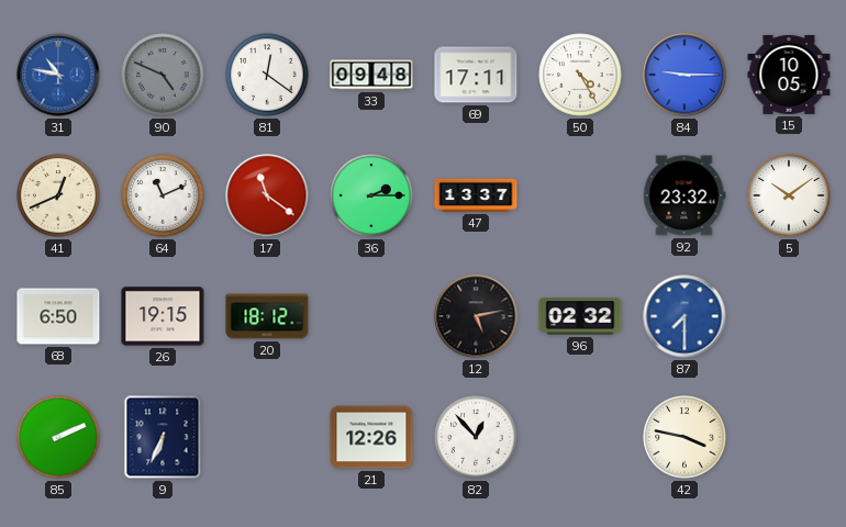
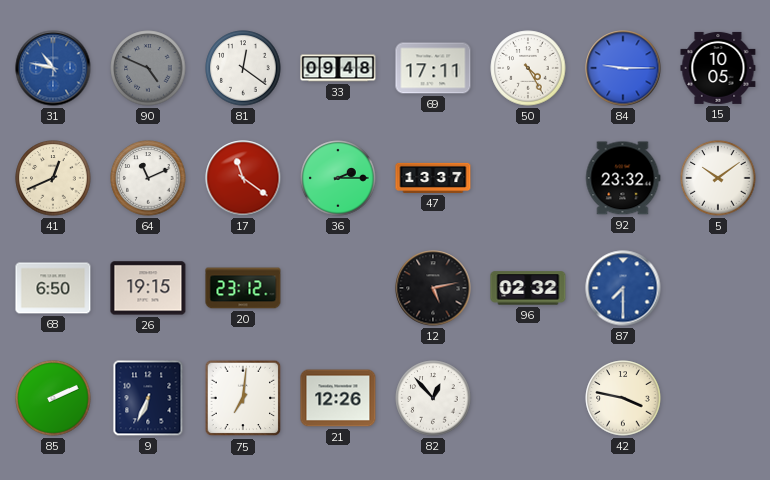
20: 18:12 -> 23:12 (243, 288)
75: none -> 7:01 (243, 398)
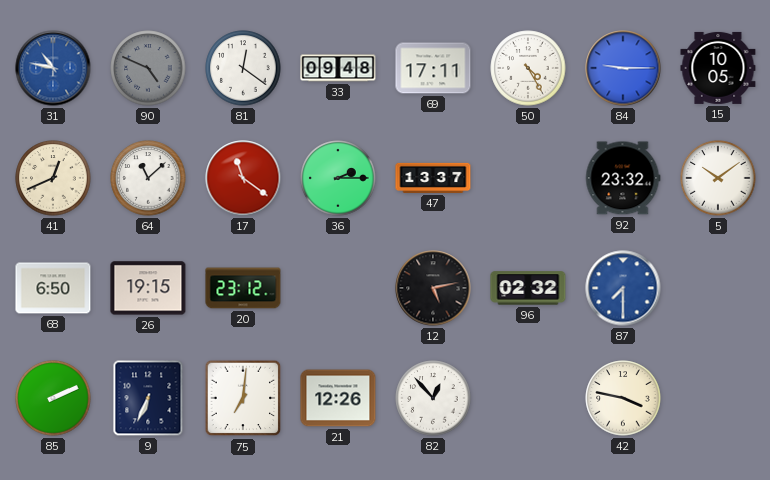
64: 11:11 -> 11:08 (148, 178)
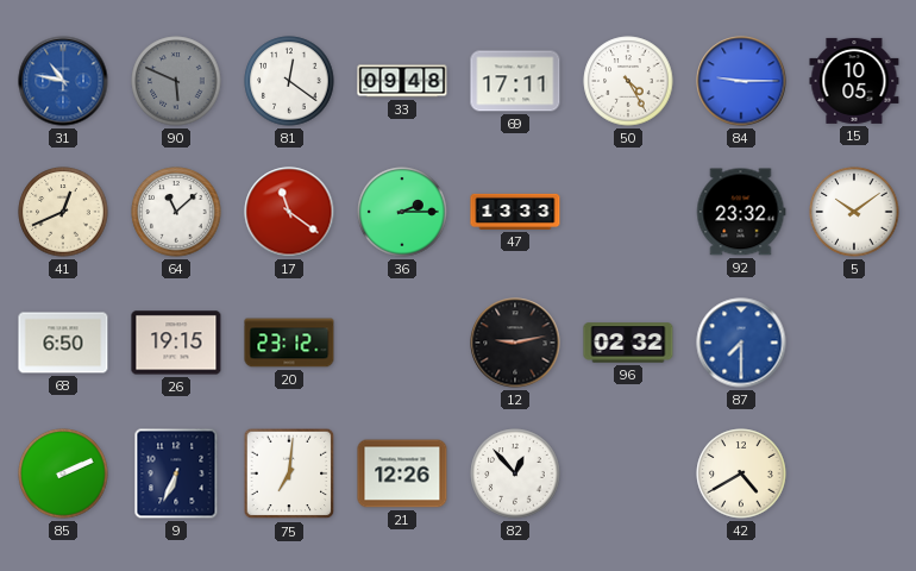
90: 4:49 -> 5:49 (176, 81)
47: 13:37 -> 13:33 (515, 212)
12: 5:13 -> 9:13 (515, 343)
42: 3:47 -> 4:40 (741, 473)
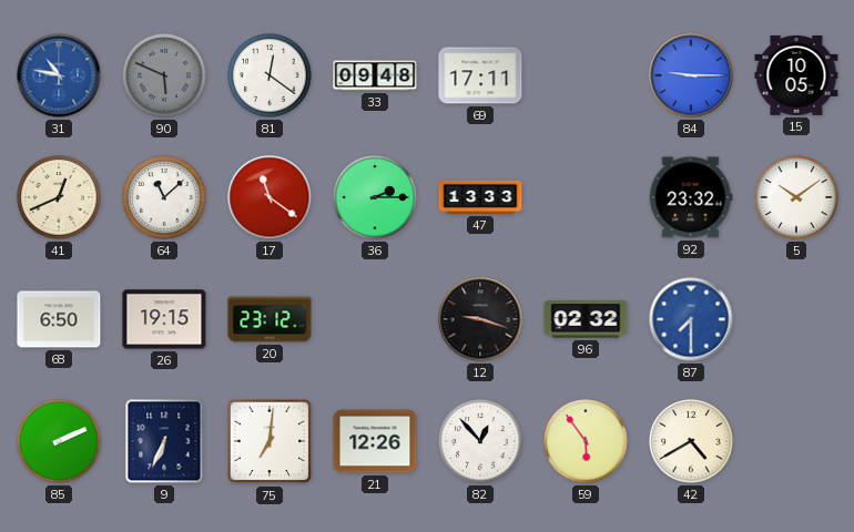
50: 4:25 -> none (628, 81)
12: 9:13 -> 9:18 (480, 319)
59: none -> 5:54 (586, 441)
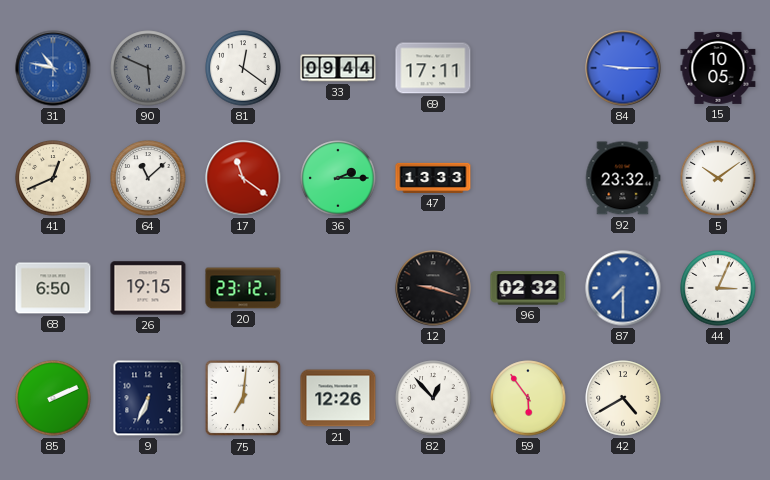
33: 09:48 -> 09:44 (338, 68)
44: none -> 3:04 (718, 288)
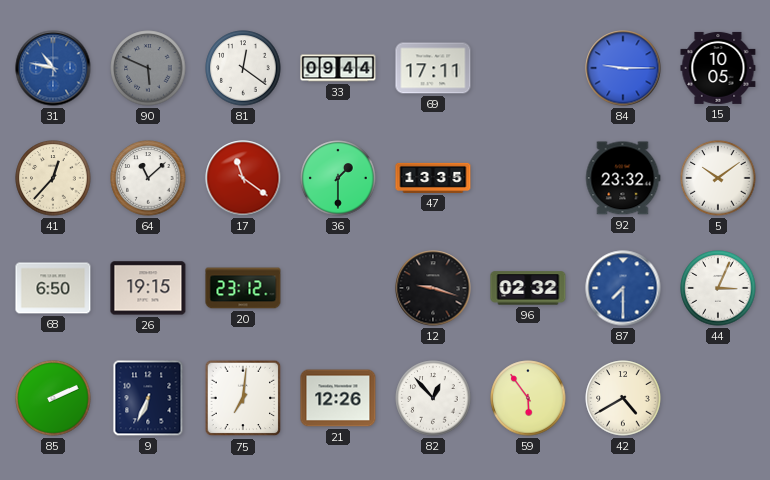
41: 12:41 -> 12:37 (53, 178)
36: 2:15 -> 1:30 (338, 178)
47: 13:33 -> 13:35 (433, 178)
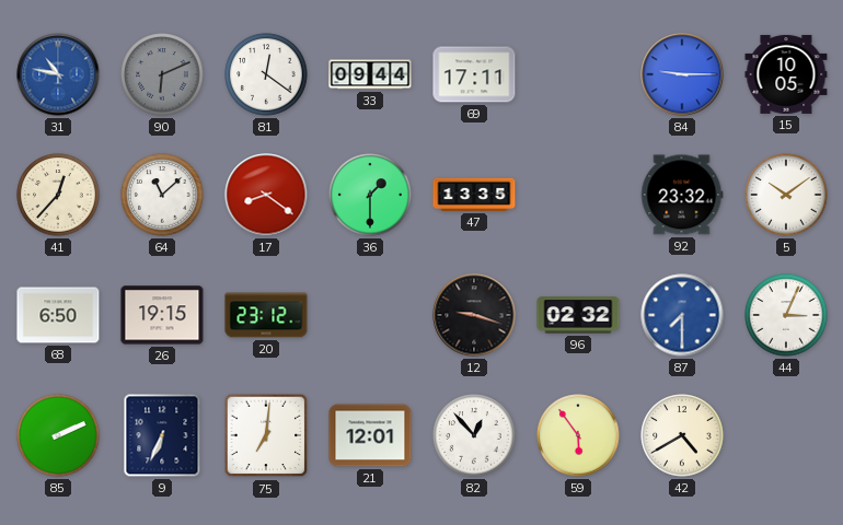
90: 5:49 -> 6:11 (162, 74)
17: 11:21 -> 8:21 (266, 195)
21: 12:26 -> 12:01 (370, 435)
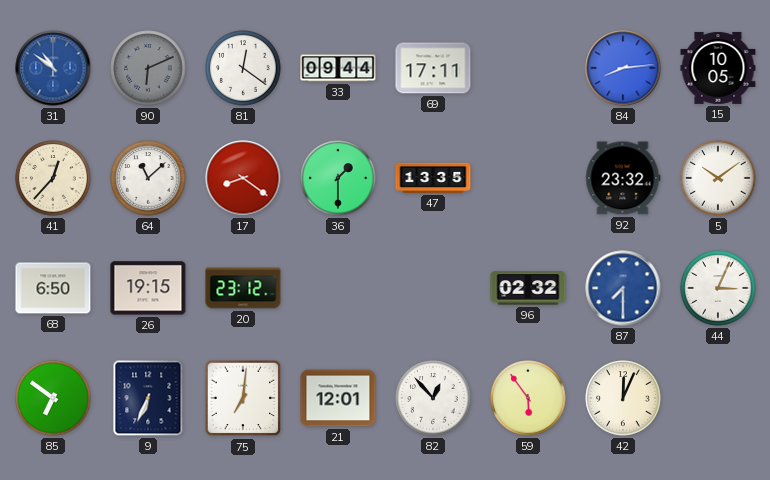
31: 10:47 -> 10:51 (53, 68)
84: 9:15 -> 8:14 (623, 68)
12: 9:18 -> none (474, 315)
85: 2:11 -> 6:51 (53, 398)
42: 4:40 -> 12:04 (623, 398)
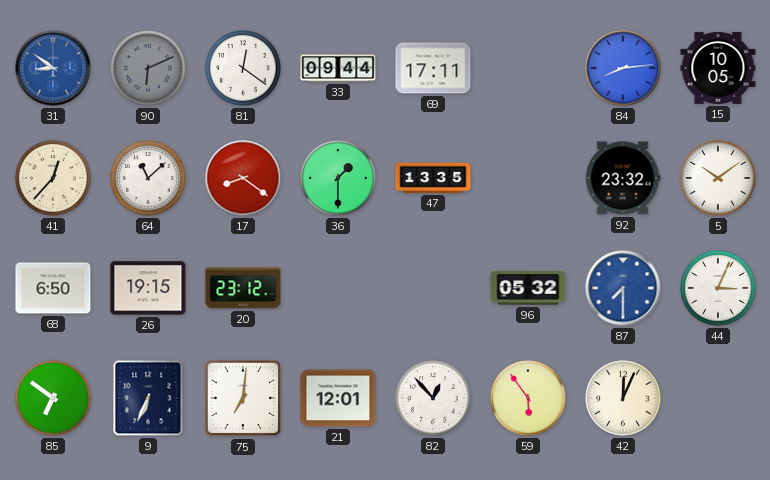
31: 10:51 -> 8:51 (53, 68)
96: 02:32 -> 05:32 (528, 288)
